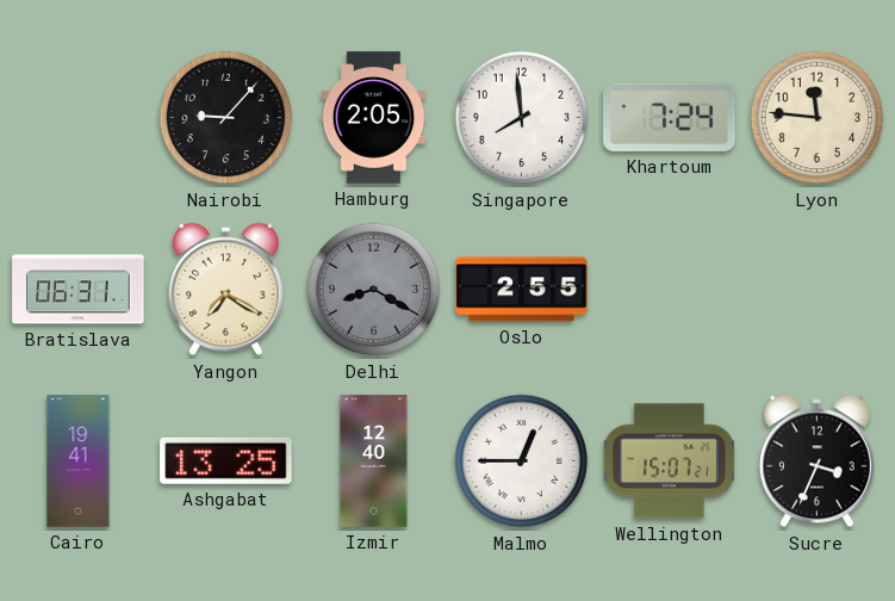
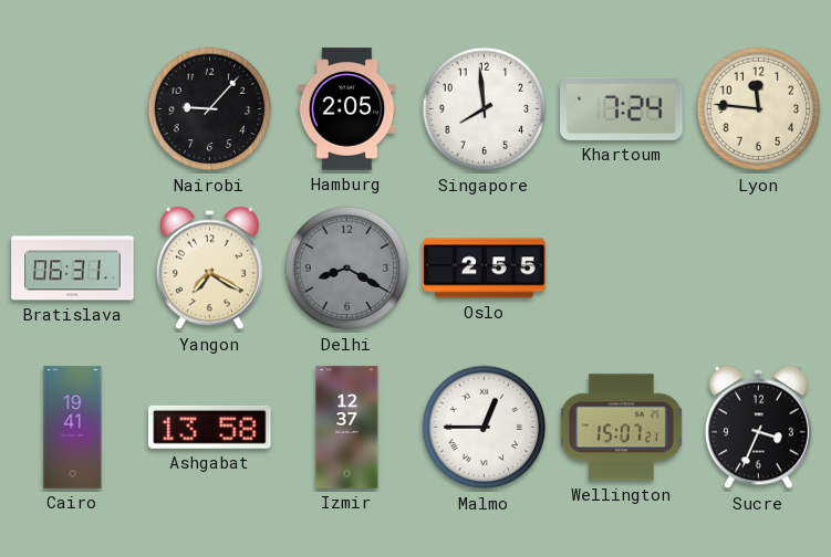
Ashgabat: 13:25 -> 13:58 (210, 427)
Izmir: 12:40 -> 12:37 (347, 428)
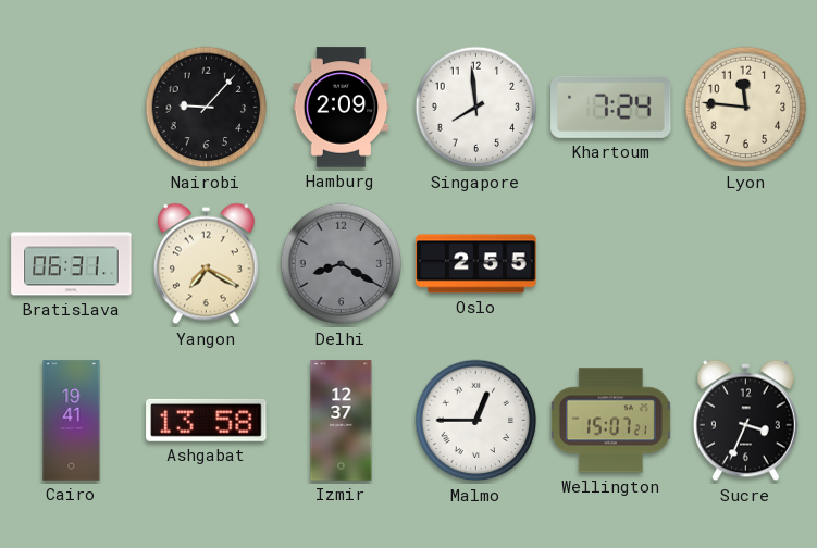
Hamburg: 2:05 -> 2:09 (342, 108)
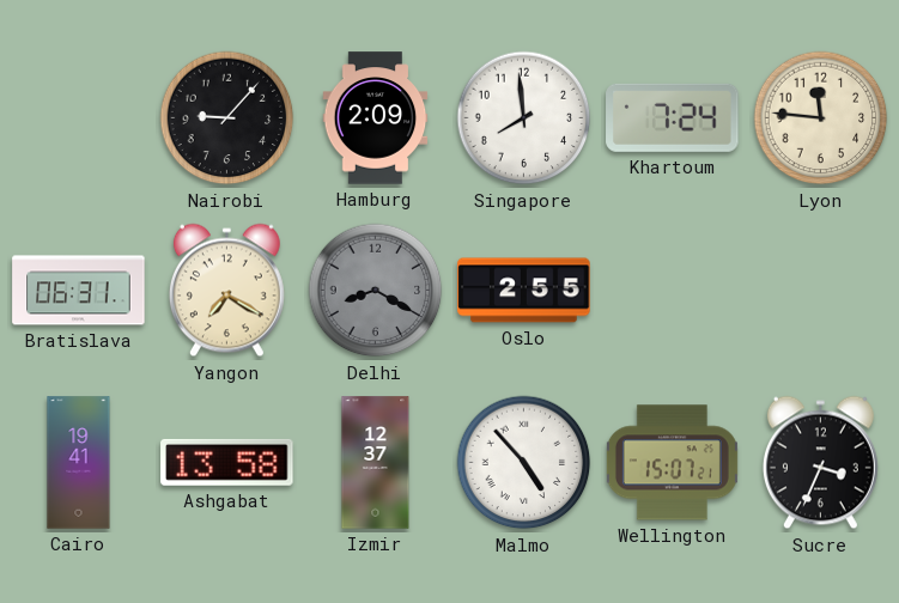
Malmo: 12:45 -> 4:53 (524, 463)
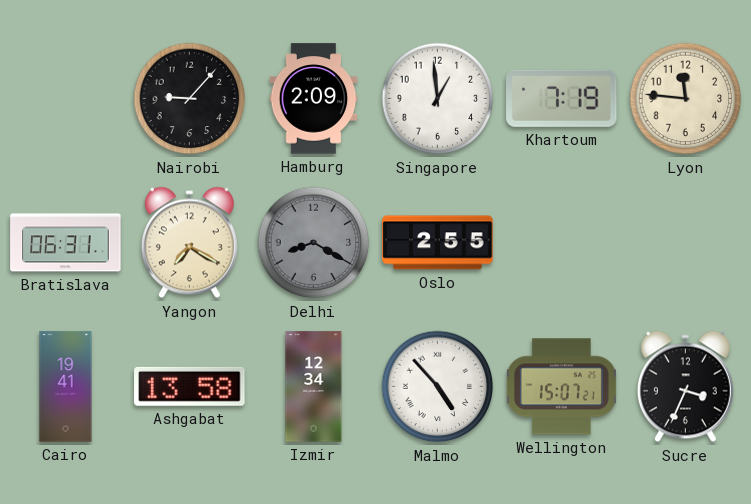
Singapore: 7:59 -> 12:59 (438, 99)
Khartoum: 7:24 -> 7:19 (562, 98)
Izmir: 12:37 -> 12:34 (314, 387)
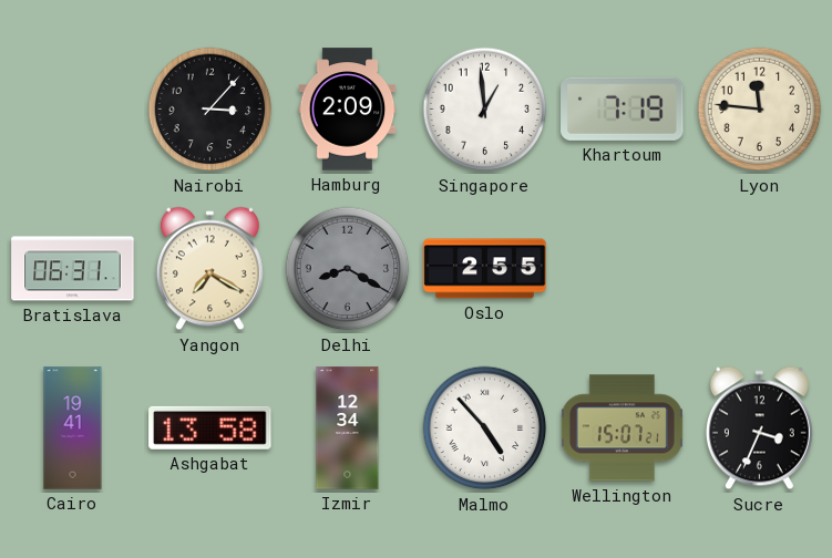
Nairobi: 9:07 -> 3:07 (210, 110)
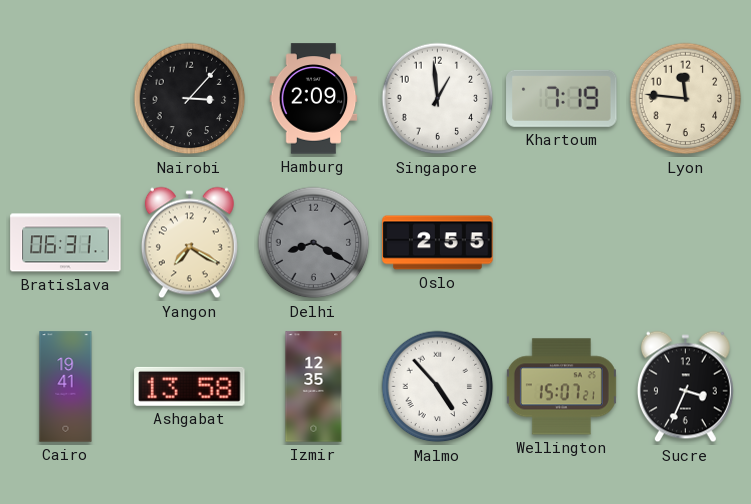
Izmir: 12:34 -> 12:35 (314, 387)
